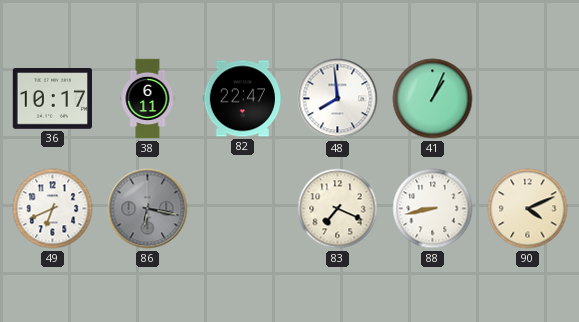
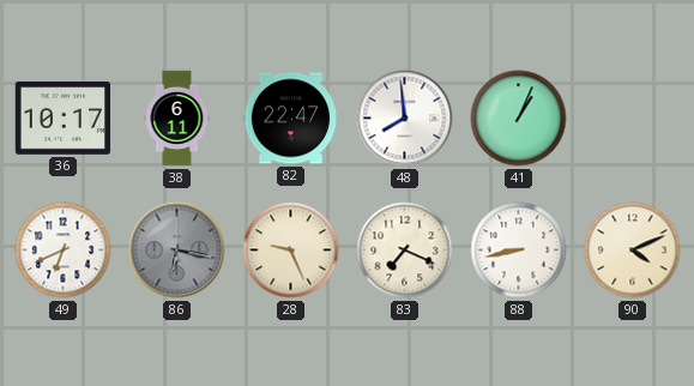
28: none -> 9:26 (291, 251)
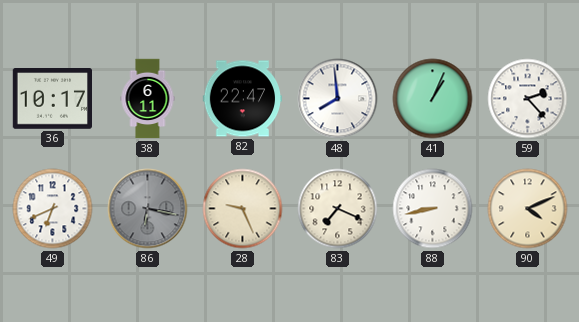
59: none -> 2:23 (528, 99)
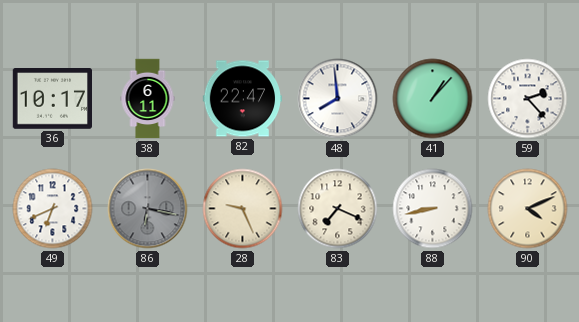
41: 1:04 -> 1:07 (433, 99)
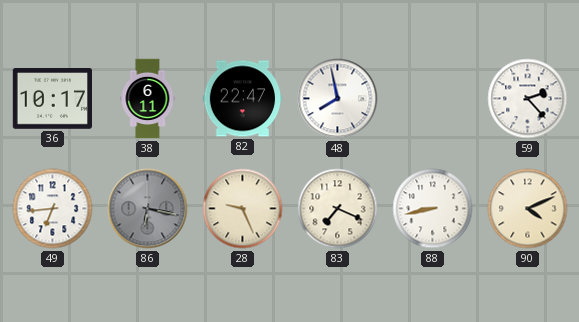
48: 7:59 -> 7:58 (338, 99)
41: 1:07 -> none (433, 99)
49: 6:41 -> 6:44 (53, 209)
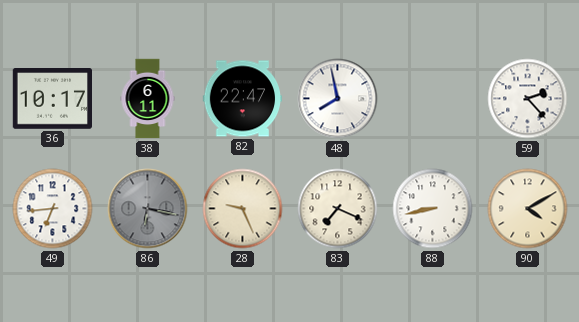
90: 4:11 -> 4:10 (528, 209)
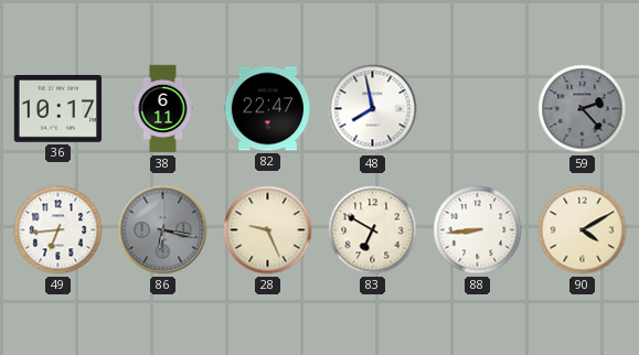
59 dial: white -> grey (583, 109)
83: 7:19 -> 6:50 (373, 230)
88: 8:43 -> 8:44 (478, 230)
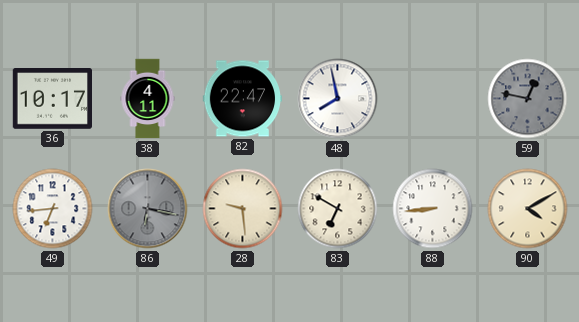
38: 6:11 -> 4:11 (148, 99)
59: 2:23 -> 12:47 (528, 99)
28: 9:26 -> 9:29 (243, 209)
